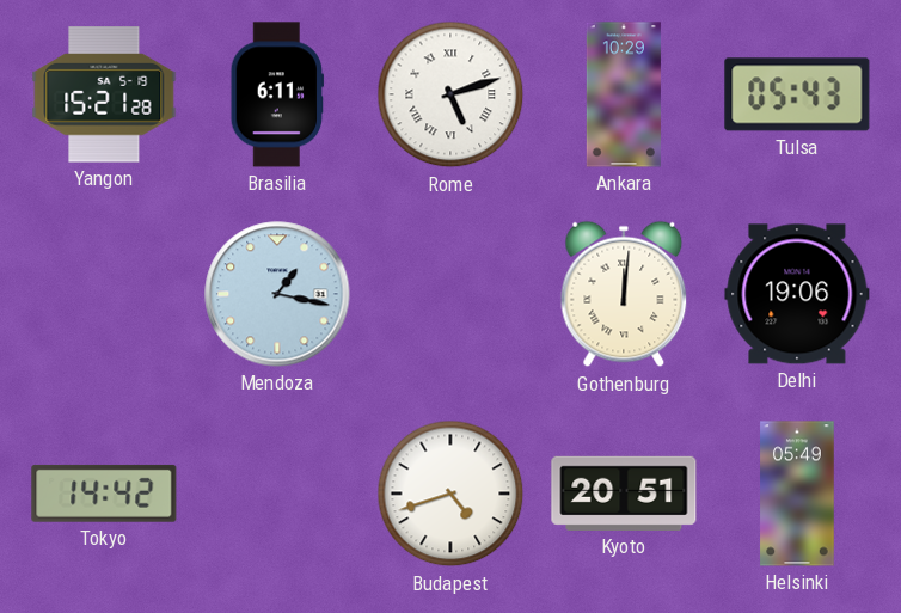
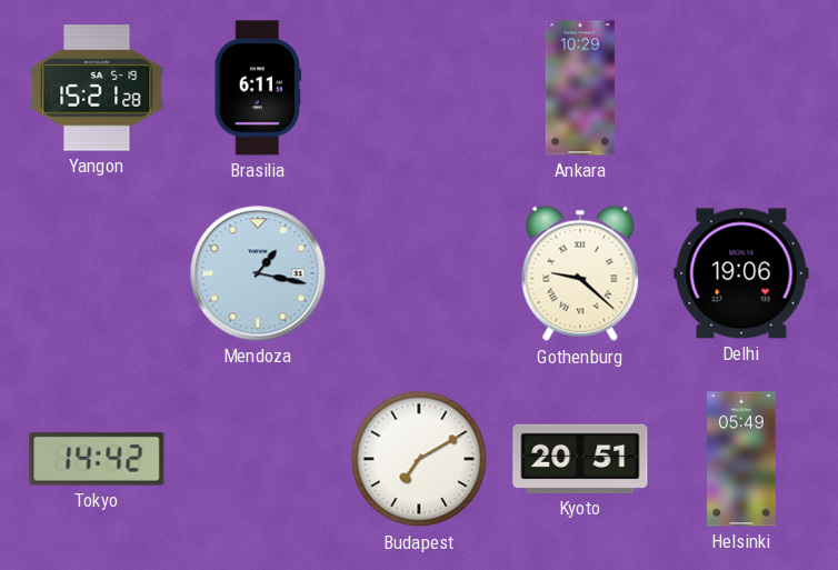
Rome: 5:12 -> none (450, 94)
Tulsa: 05:43 -> none (797, 94)
Gothenburg: 12:01 -> 9:22 (580, 273)
Budapest: 4:42 -> 7:10 (419, 459)
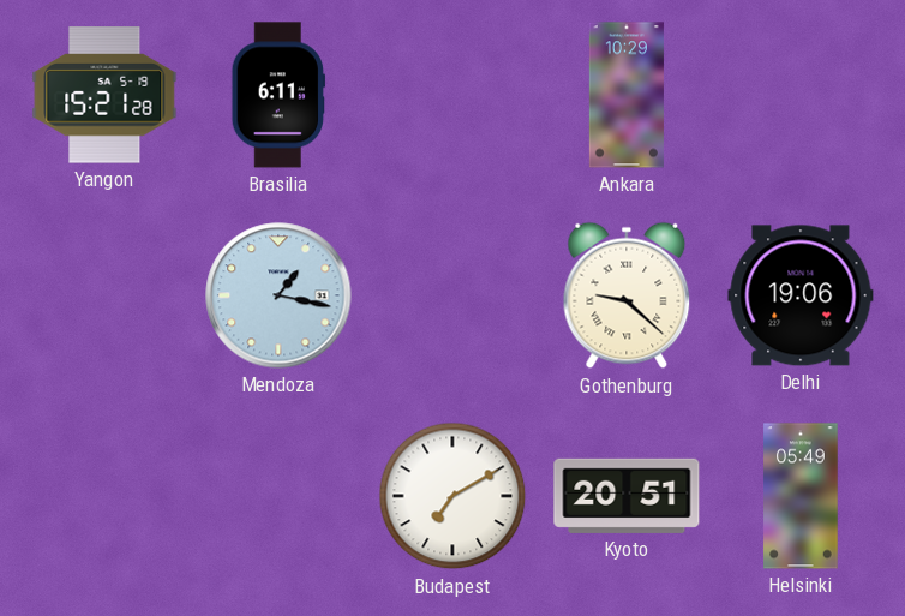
Tokyo: 14:42 -> none (97, 459)
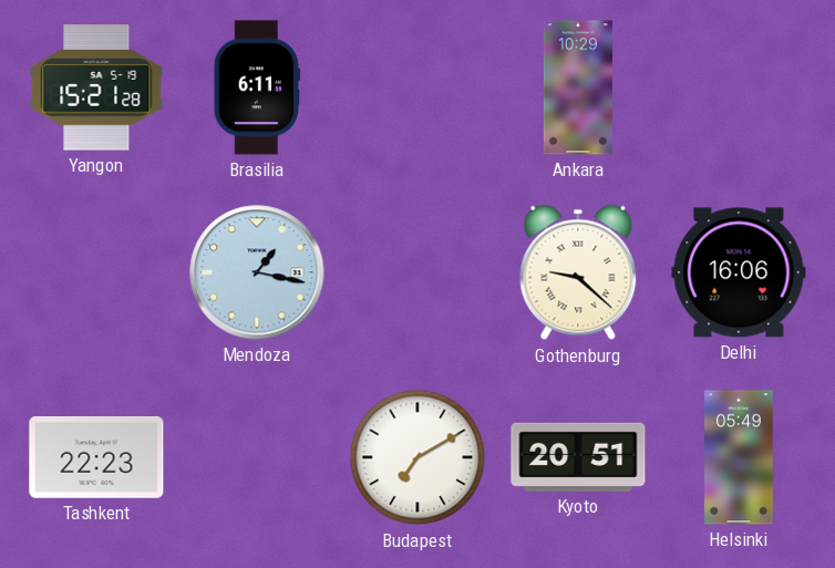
Delhi: 19:06 -> 16:06 (739, 272)
Tashkent: none -> 22:23 (96, 457)
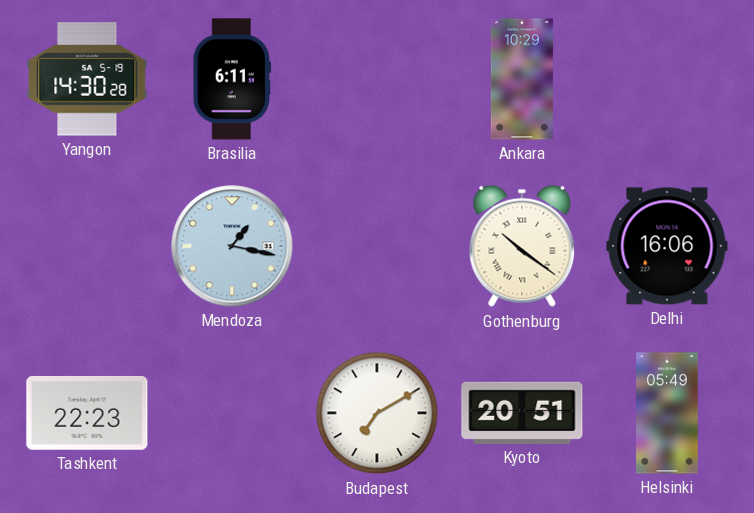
Yangon: 15:21 -> 14:30 (87, 79)
Gothenburg: 9:22 -> 10:21 (522, 246)
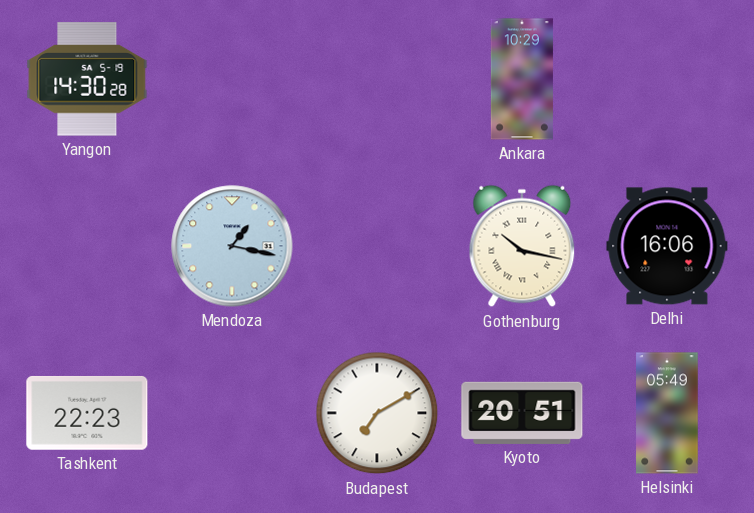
Brasilia: 6:11 -> none (231, 79)
Gothenburg: 10:21 -> 10:17 (522, 246)
